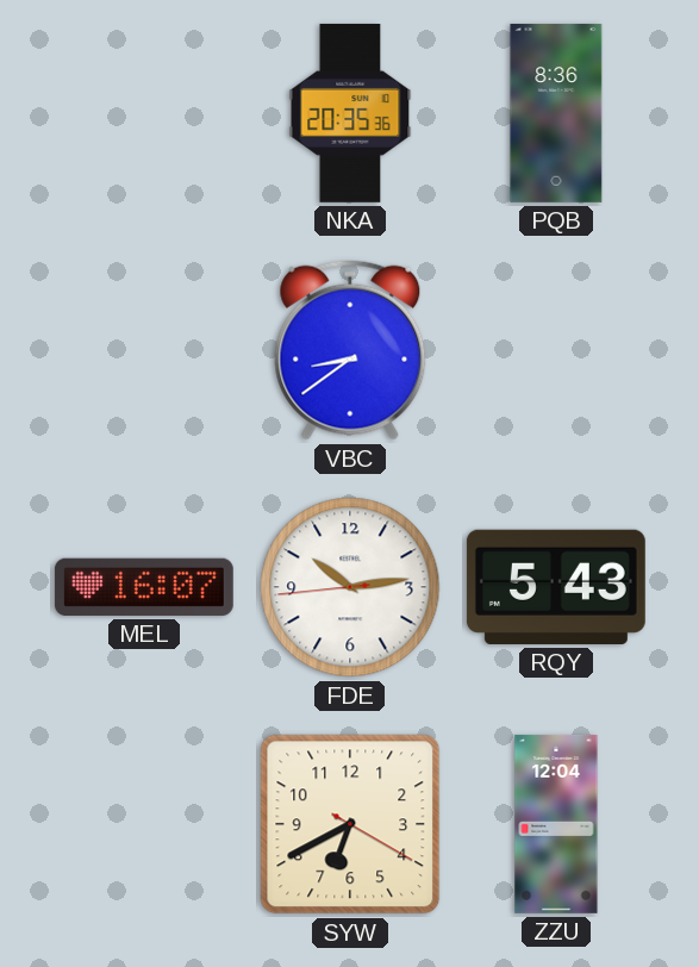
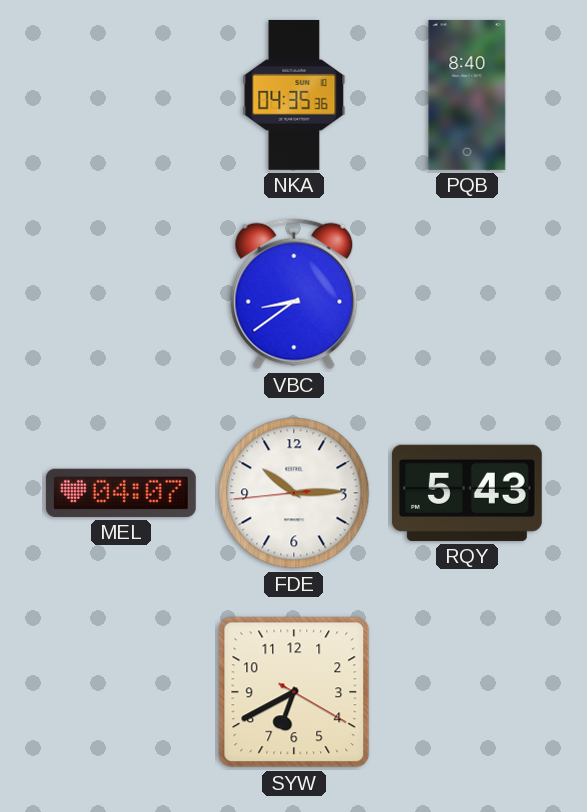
NKA: 20:35 -> 04:35 (294, 95)
PQB: 8:36 -> 8:40 (467, 95)
MEL: 16:07 -> 04:07 (121, 493)
FDE: 10:13 -> 10:14 (294, 493)
ZZU: 12:04 -> none (556, 824)
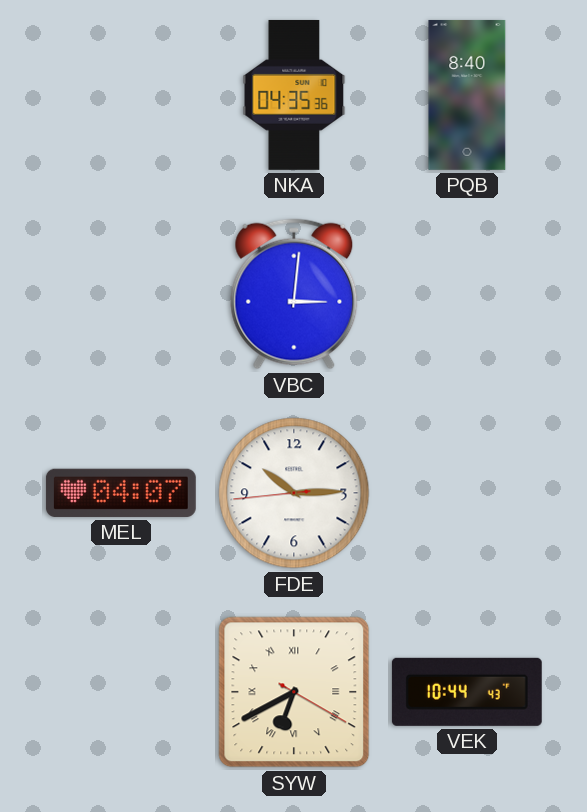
VBC: 8:39 -> 3:01 (294, 294)
RQY: 5:43 -> none (467, 493)
SYW numerals: Arabic -> Roman (294, 692)
VEK: none -> 10:44 (467, 692)
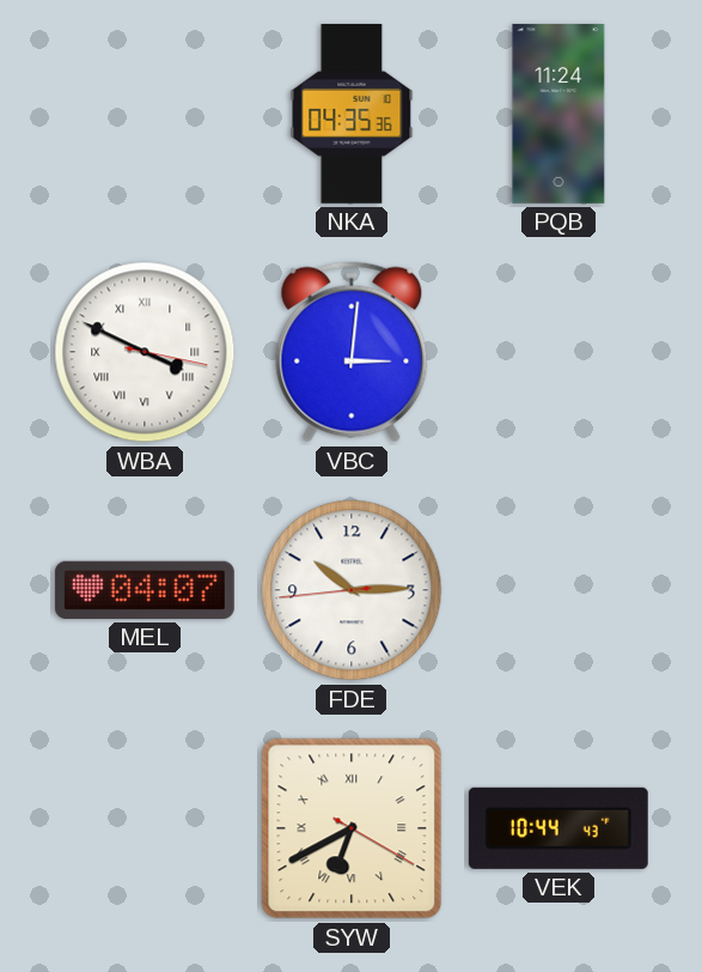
PQB: 8:40 -> 11:24 (558, 114)
WBA: none -> 3:49 (145, 352)
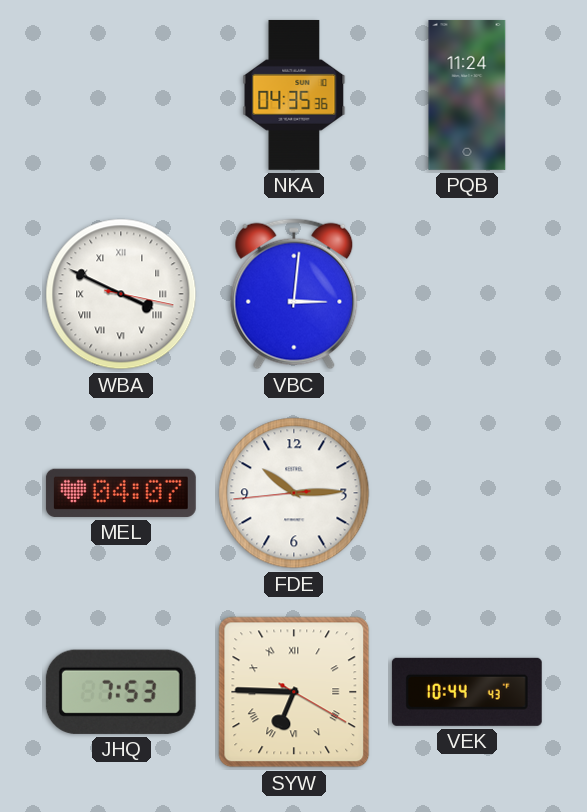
JHQ: none -> 7:53 (121, 692)
SYW: 6:40 -> 6:45 (294, 692)
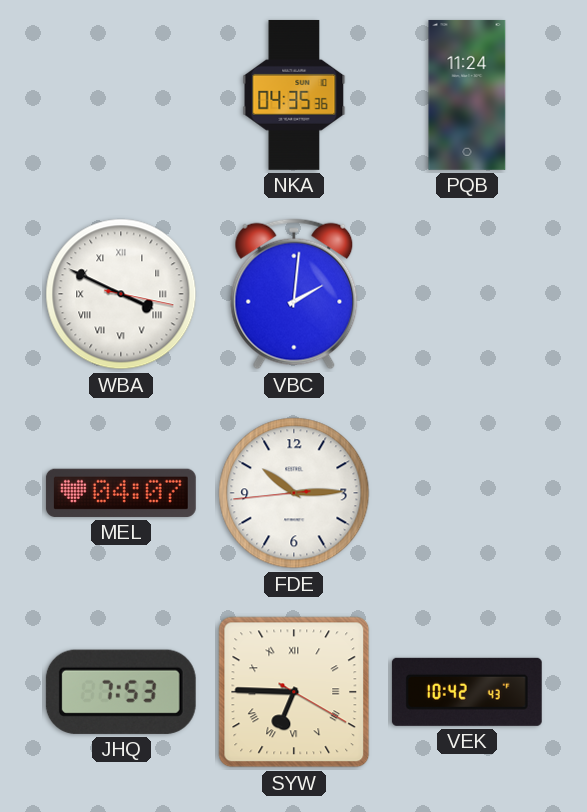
VBC: 3:01 -> 2:01 (294, 294)
VEK: 10:44 -> 10:42 (467, 692)
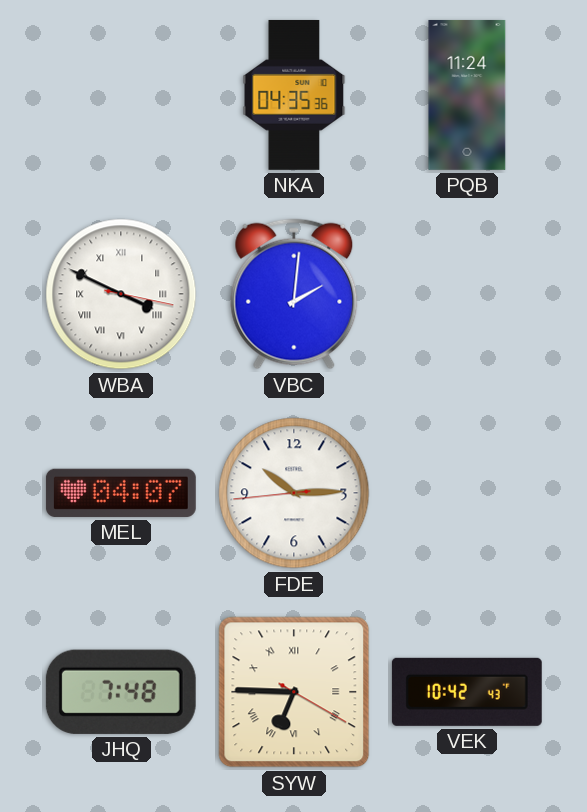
JHQ: 7:53 -> 7:48 (121, 692)
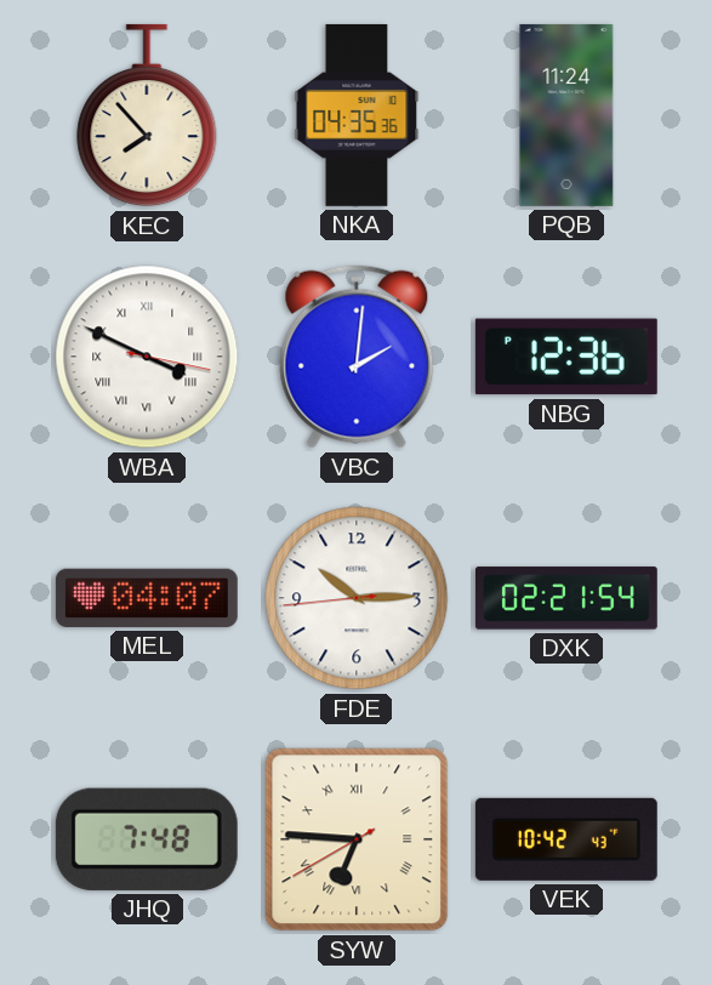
KEC: none -> 7:53 (147, 115)
NBG: none -> 12:36 (566, 357)
DXK: none -> 02:21 (566, 598)
SYW: 6:45:20 -> 6:45:40 (357, 839)
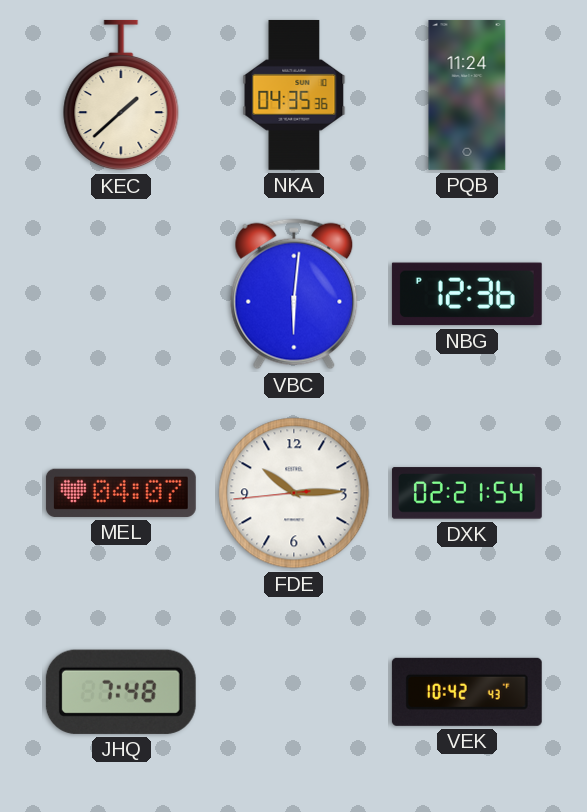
KEC: 7:53 -> 1:38 (121, 95)
WBA: 3:49 -> none (147, 357)
VBC: 2:01 -> 6:01 (294, 294)
SYW: 6:45 -> none (357, 839)
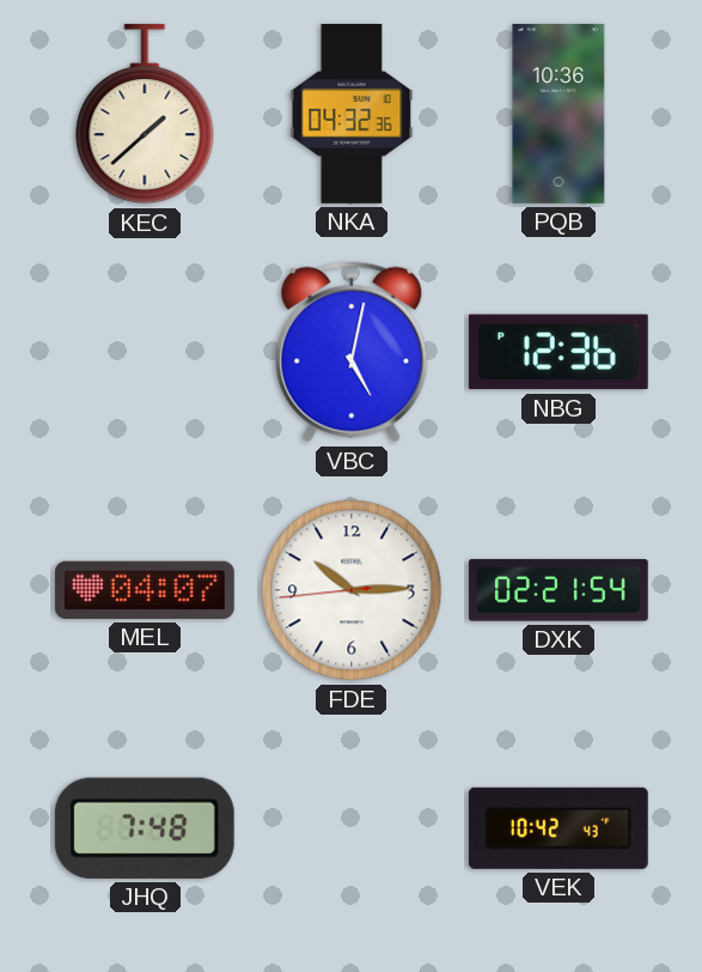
NKA: 04:35 -> 04:32 (352, 114)
PQB: 11:24 -> 10:36 (558, 114)
VBC: 6:01 -> 5:02 (352, 352)
